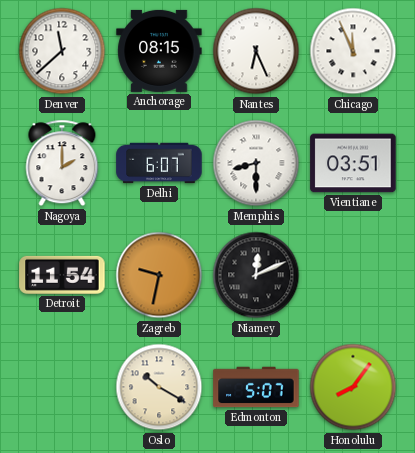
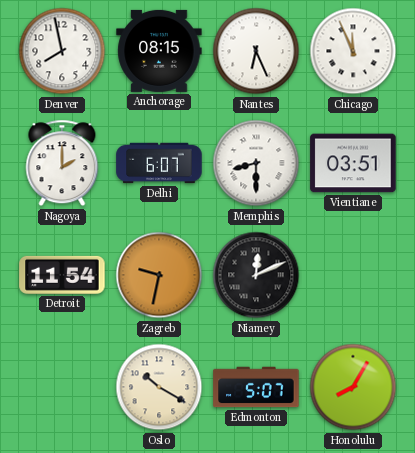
Denver: 11:38 -> 7:58 (62, 51)
Honolulu: 8:06 -> 8:05 (353, 387)
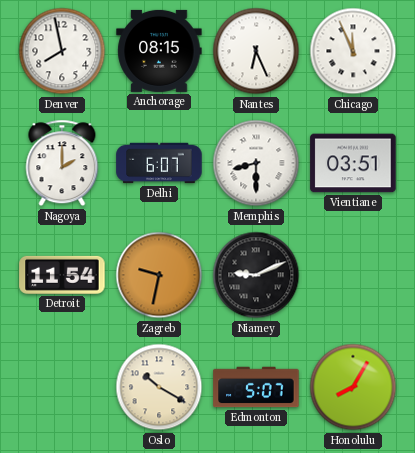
Niamey: 12:11 -> 9:11 (256, 275)
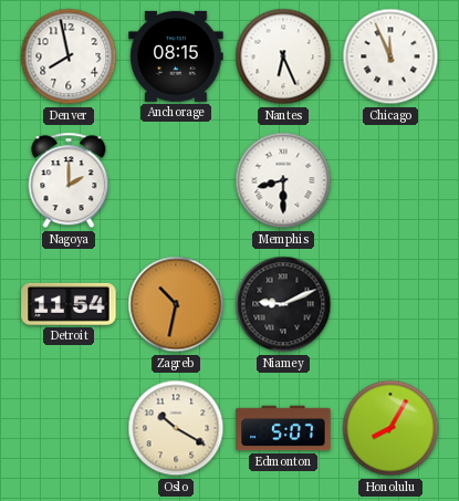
Delhi: 6:07 -> none (159, 163)
Vientiane: 03:51 -> none (353, 163)
Zagreb: 9:32 -> 10:32 (176, 304)
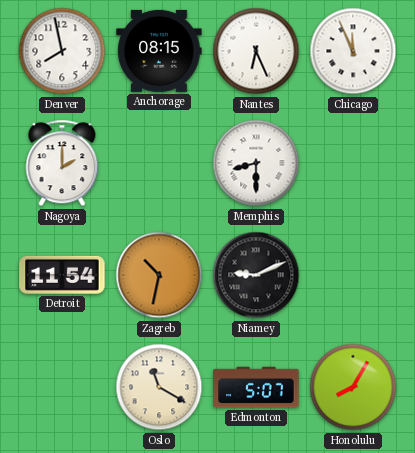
Oslo: 10:20 -> 11:20 (159, 387)
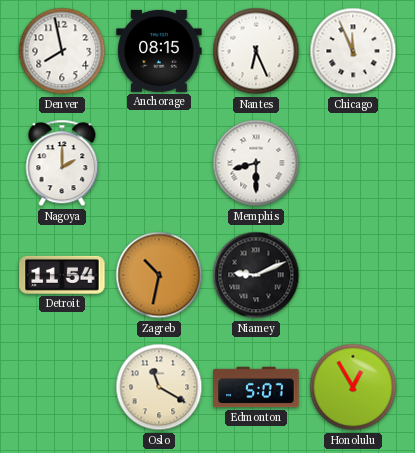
Honolulu: 8:05 -> 12:55 (353, 387)
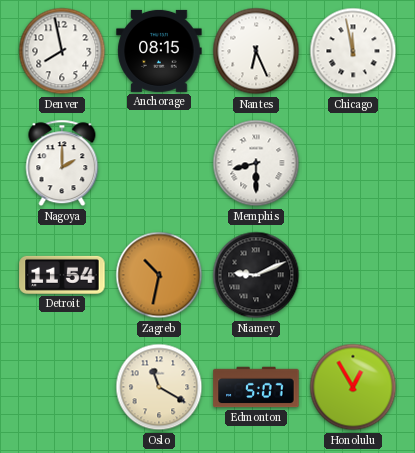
Chicago: 11:56 -> 11:58 (353, 51)
